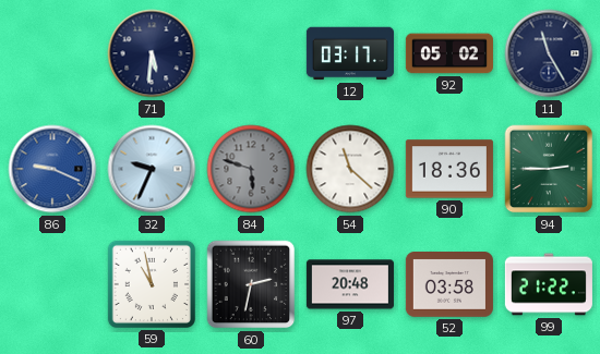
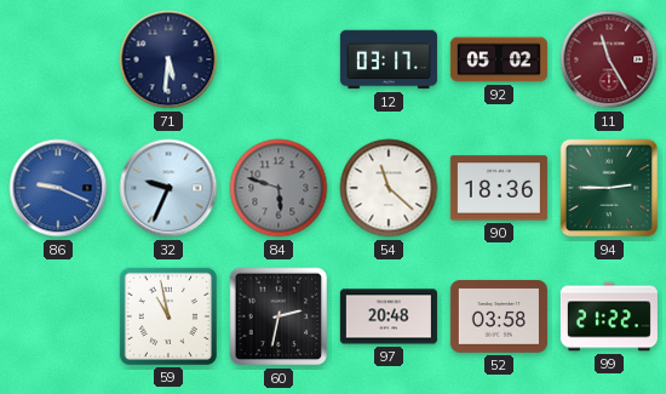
11 dial: navy -> burgundy (609, 59)
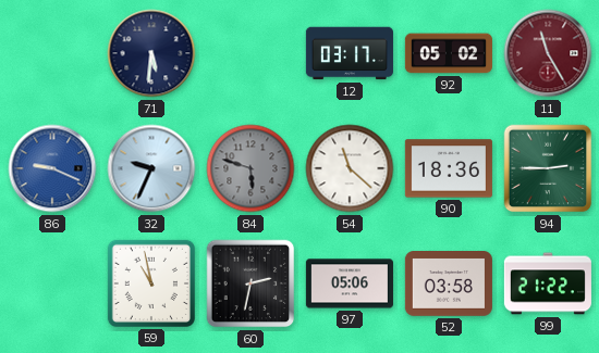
97: 20:48 -> 05:06 (350, 283)
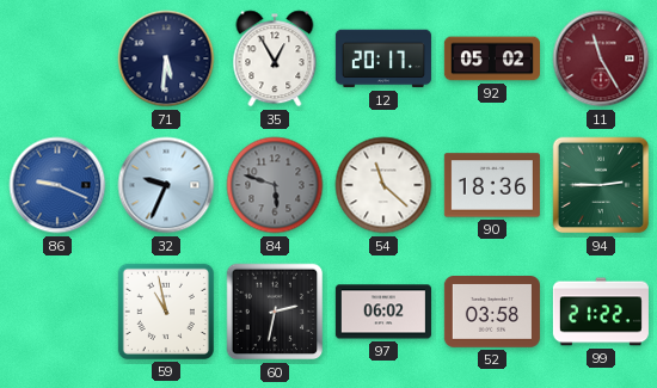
35: none -> 12:55 (275, 58)
12: 03:17 -> 20:17 (383, 58)
97: 05:06 -> 06:02 (383, 312)
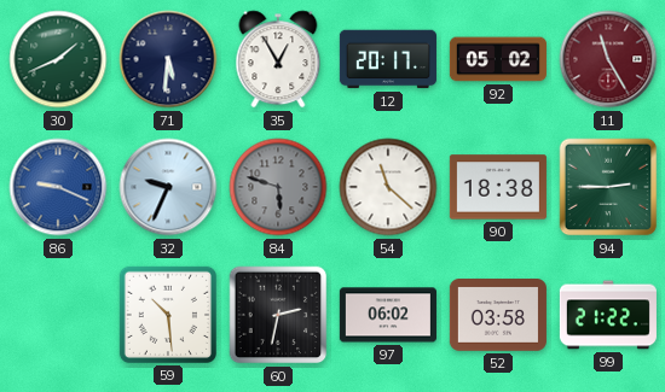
30: none -> 1:41 (58, 59)
90: 18:36 -> 18:38 (498, 187)
59: 10:58 -> 10:29 (168, 315)
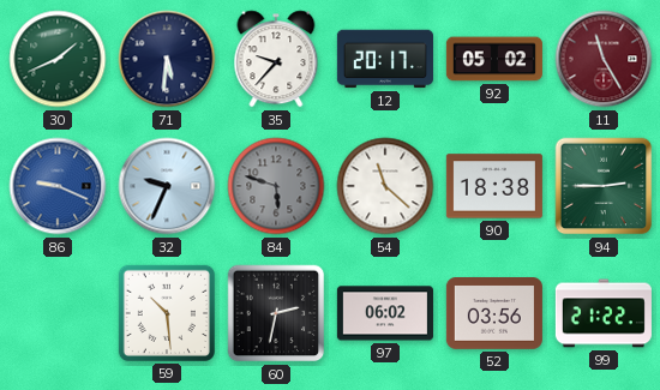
35: 12:55 -> 9:37 (276, 59)
52: 03:58 -> 03:56 (494, 314)
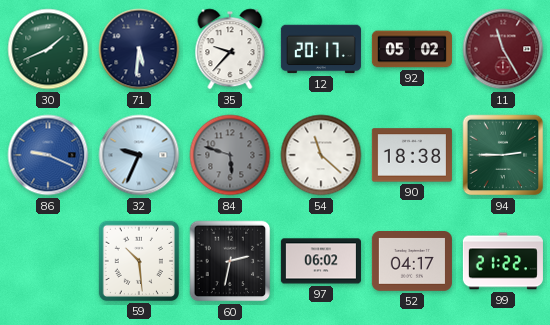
52: 03:56 -> 04:17 (412, 262)
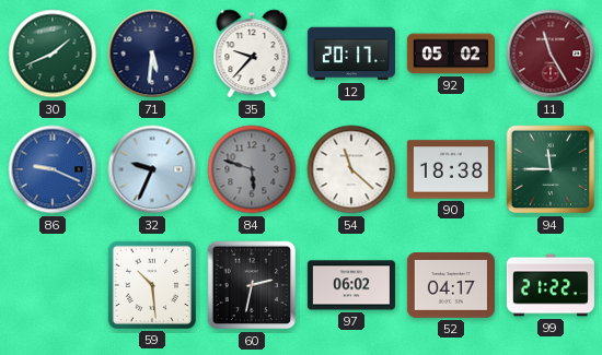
94: 2:45 -> 11:45 (551, 169)
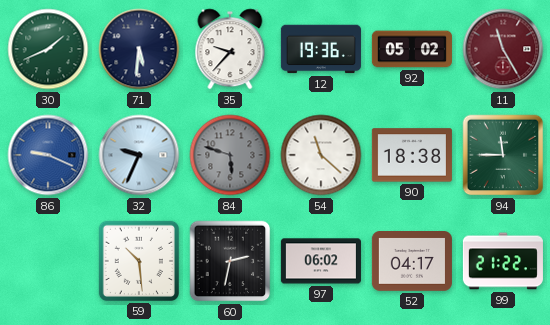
12: 20:17 -> 19:36 (321, 49)
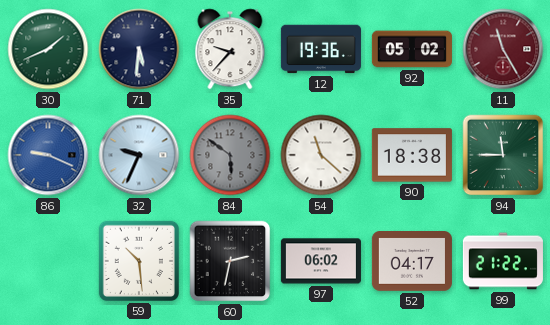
84: 5:48 -> 5:51 (230, 155)
